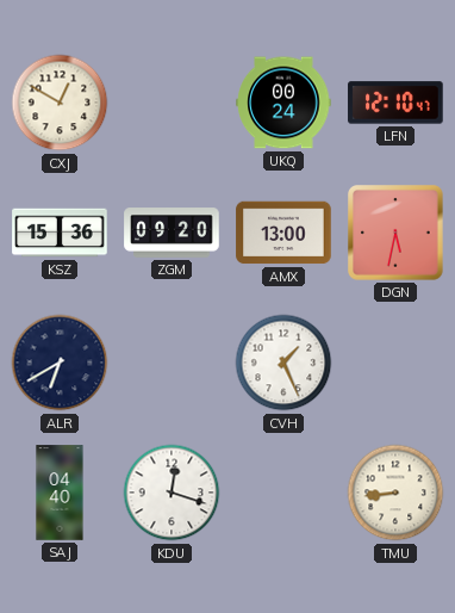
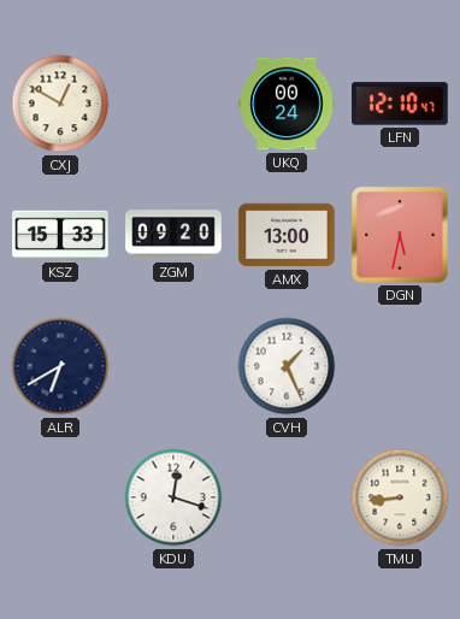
KSZ: 15:36 -> 15:33 (60, 235)
SAJ: 04:40 -> none (60, 493)
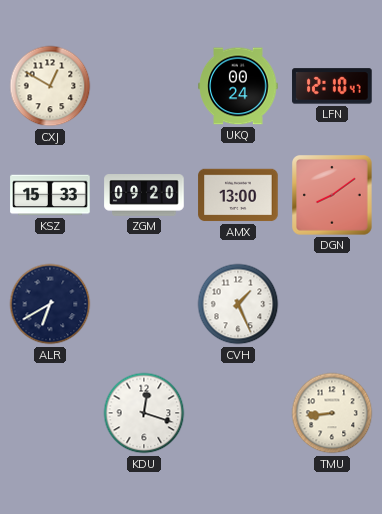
DGN: 5:32 -> 8:09 (333, 196)
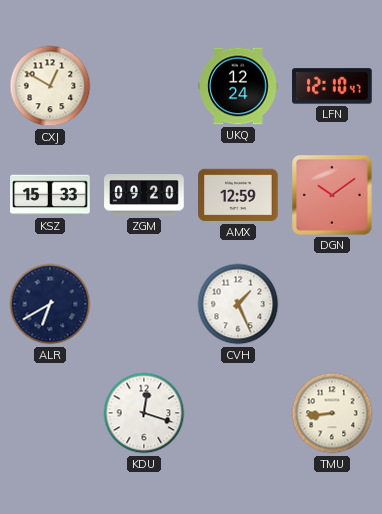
UKQ: 00:24 -> 12:24 (238, 86)
AMX: 13:00 -> 12:59 (238, 195)
DGN: 8:09 -> 10:09 (333, 196)
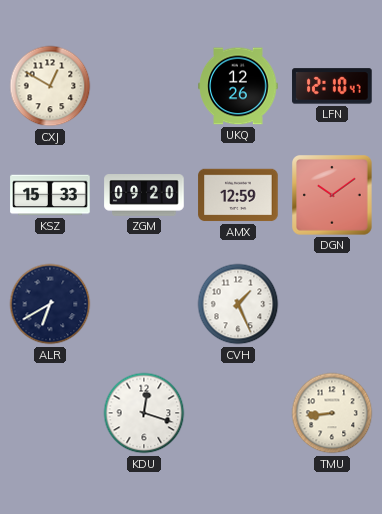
UKQ: 12:24 -> 12:26 (238, 86)
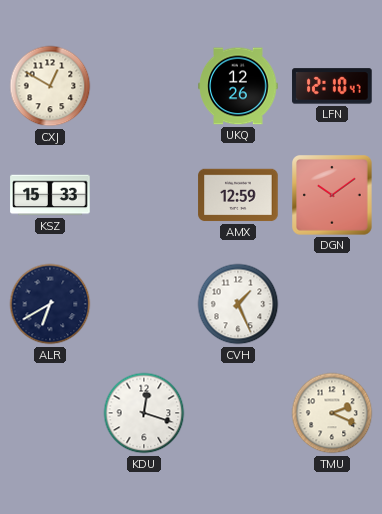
ZGM: 09:20 -> none (144, 195)
TMU: 8:44 -> 2:19 (332, 413)
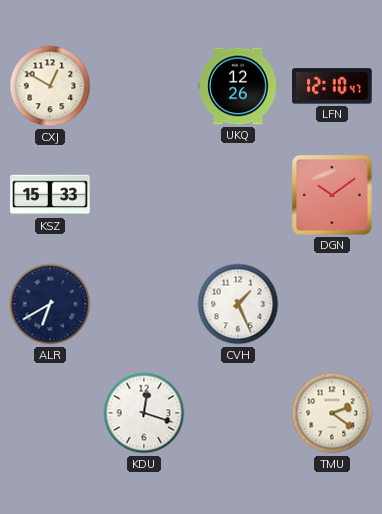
AMX: 12:59 -> none (238, 195)
TMU: 2:19 -> 2:21 (332, 413)
